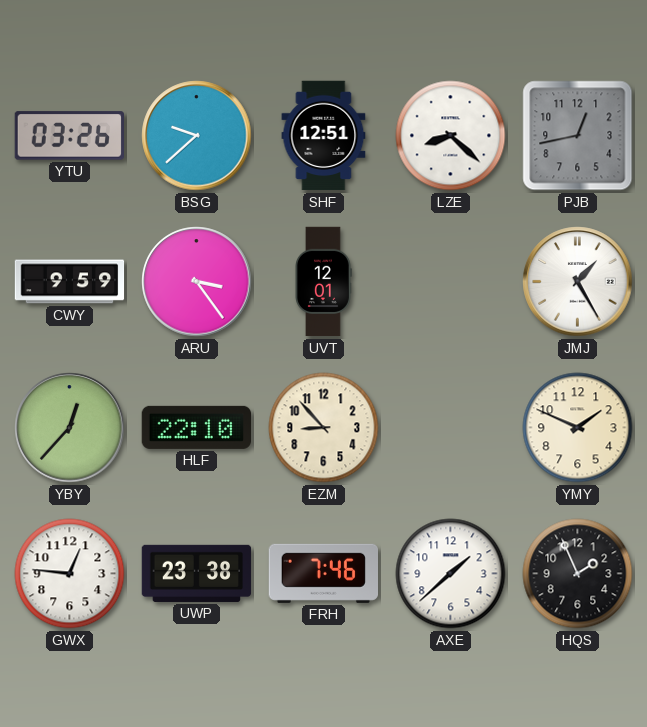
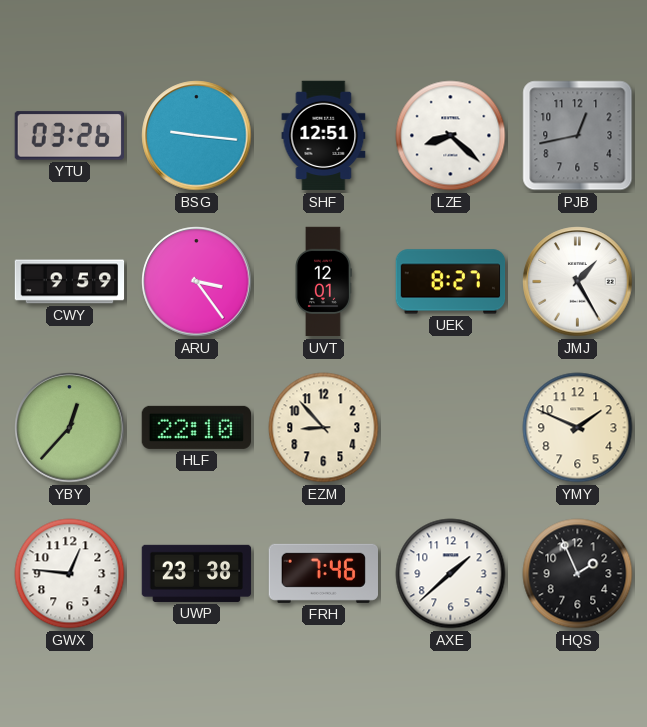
BSG: 9:38 -> 9:16 (197, 136)
UEK: none -> 8:27 (451, 282)
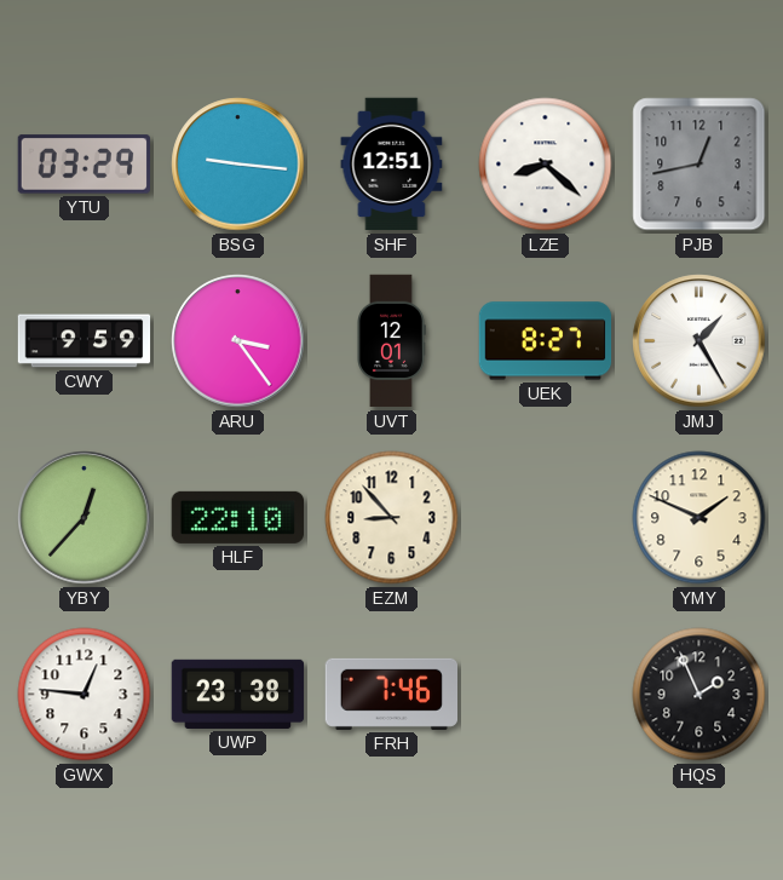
YTU: 03:26 -> 03:29 (84, 165)
AXE: 1:38 -> none (451, 574)
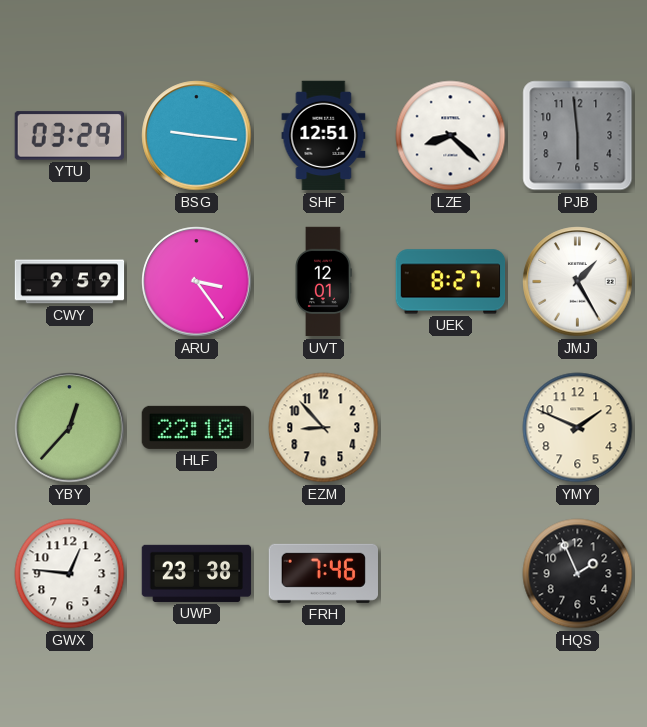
PJB: 12:43 -> 5:59 (578, 136)
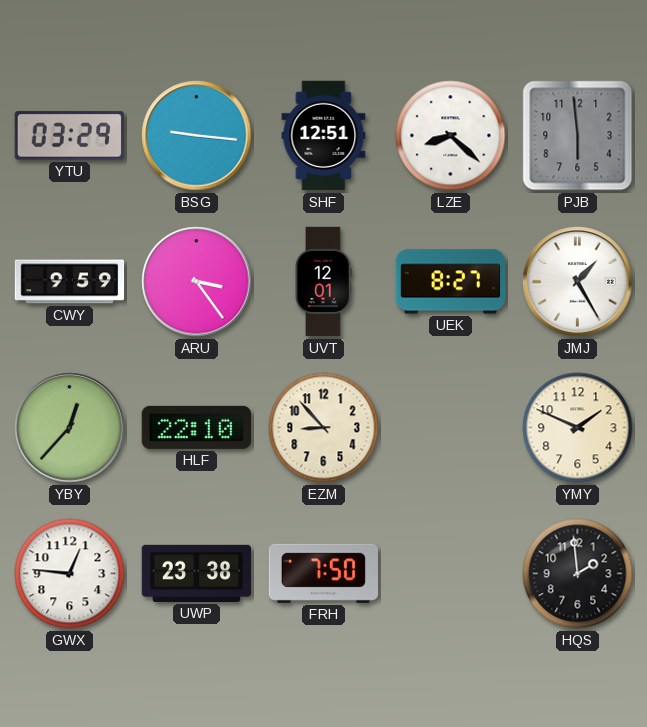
FRH: 7:46 -> 7:50 (323, 573)
HQS: 1:56 -> 1:59 (578, 574)
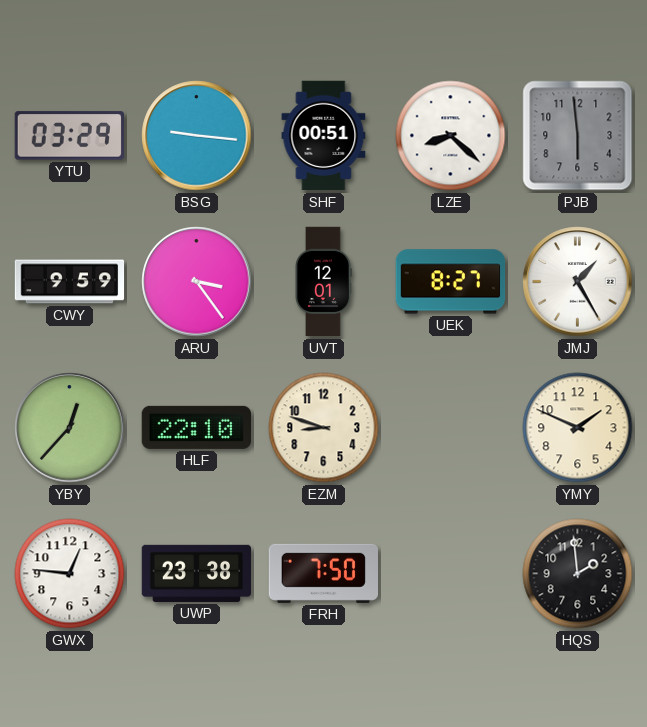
SHF: 12:51 -> 00:51 (324, 136)
EZM: 8:53 -> 8:48 (324, 428)
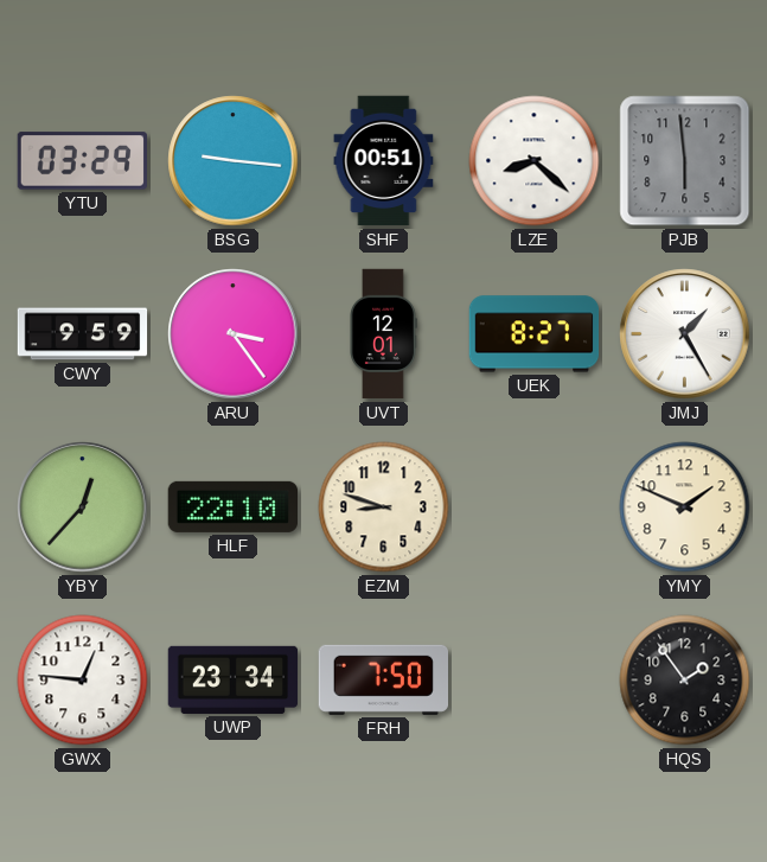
UWP: 23:38 -> 23:34 (234, 679)
HQS: 1:59 -> 1:54 (685, 681)
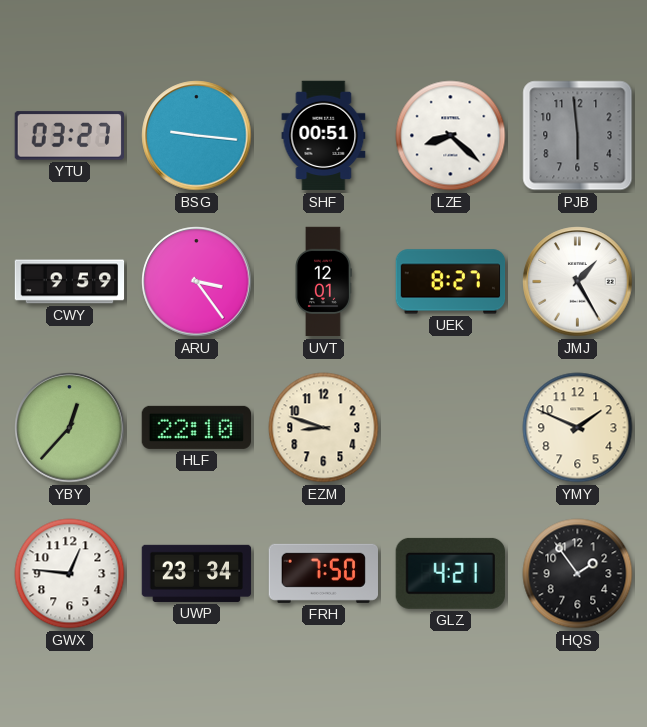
YTU: 03:29 -> 03:27 (69, 136)
GLZ: none -> 4:21 (450, 573)
